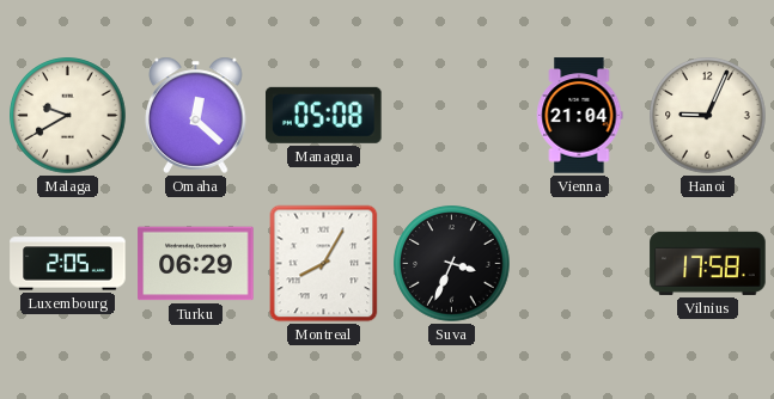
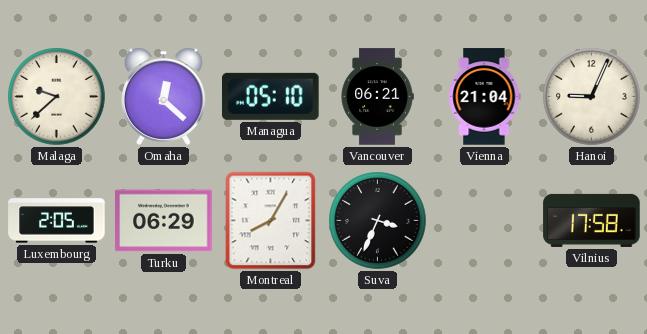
Malaga: 9:40 -> 9:38 (57, 97)
Managua: 05:08 -> 05:10 (271, 96)
Vancouver: none -> 06:21 (377, 97)
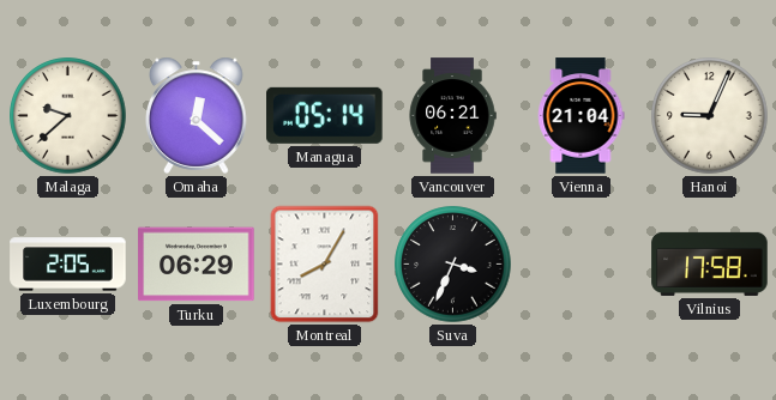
Managua: 05:10 -> 05:14 (325, 115)
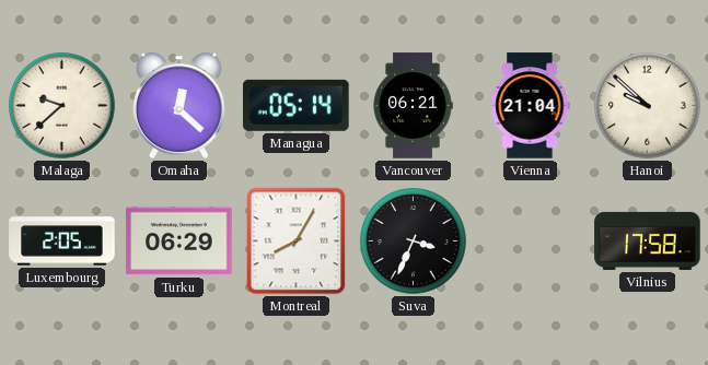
Hanoi: 9:04 -> 9:52 (648, 106)
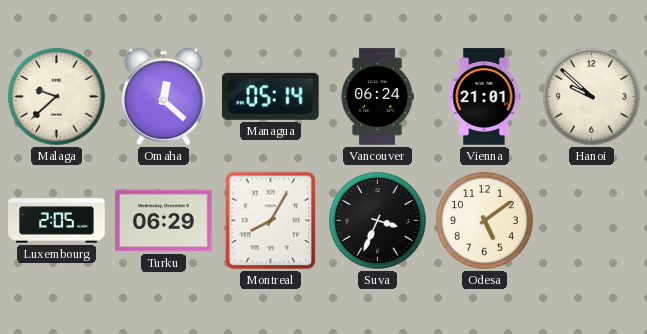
Vancouver: 06:21 -> 06:24 (377, 97)
Vienna: 21:04 -> 21:01 (485, 97)
Odesa: none -> 5:09 (485, 221)
Vilnius: 17:58 -> none (648, 240)
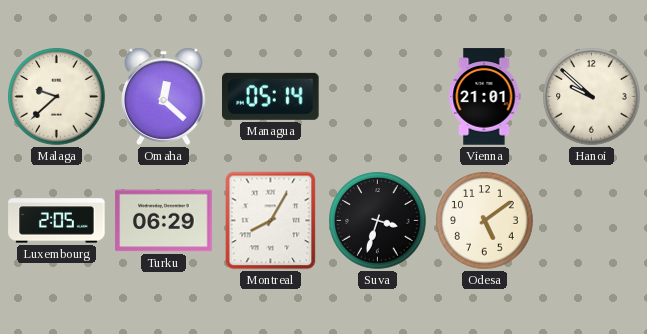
Vancouver: 06:24 -> none (377, 97)
Suva: 3:34 -> 3:33 (378, 221)
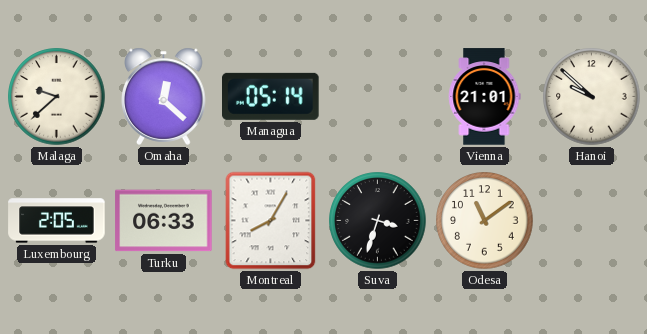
Turku: 06:29 -> 06:33 (164, 221)
Odesa: 5:09 -> 11:09 (485, 221)
